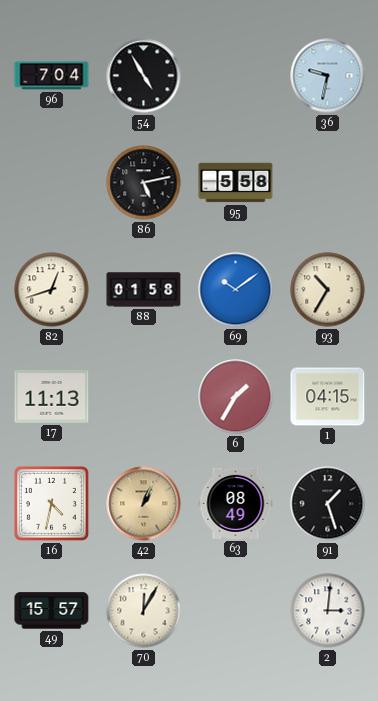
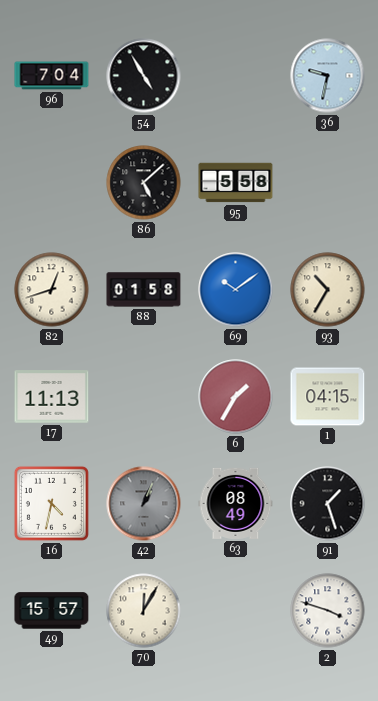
86: 5:13 -> 5:08 (144, 183)
42 dial: champagne -> grey (144, 504)
2: 3:01 -> 3:48 (328, 611)
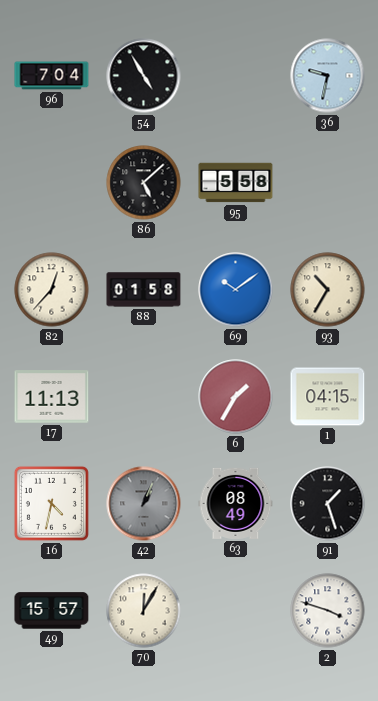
82: 12:42 -> 12:37 (52, 290)
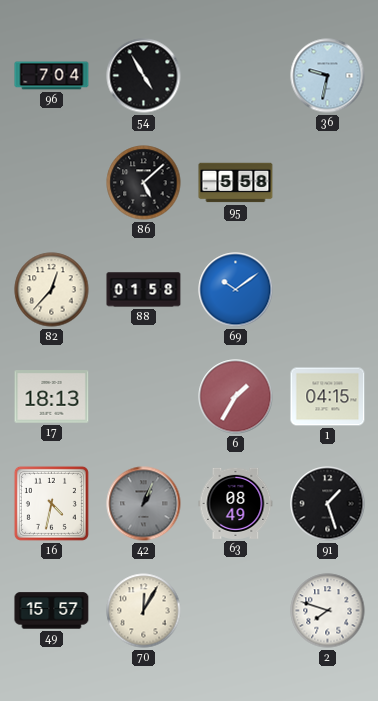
93: 10:35 -> none (328, 290)
17: 11:13 -> 18:13 (52, 397)
2: 3:48 -> 7:48 (328, 611)
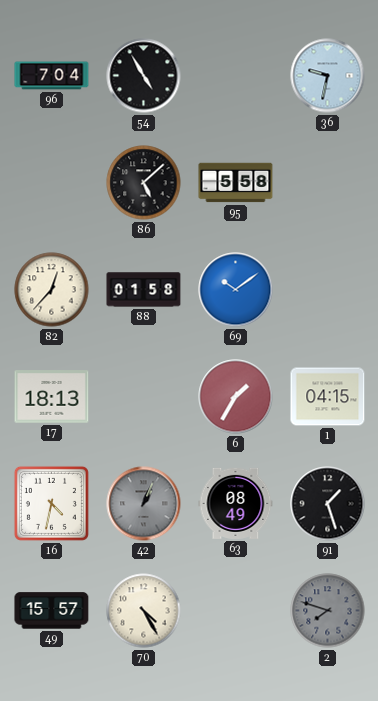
70: 12:05 -> 4:25 (144, 611)
2 dial: white -> grey (328, 611)
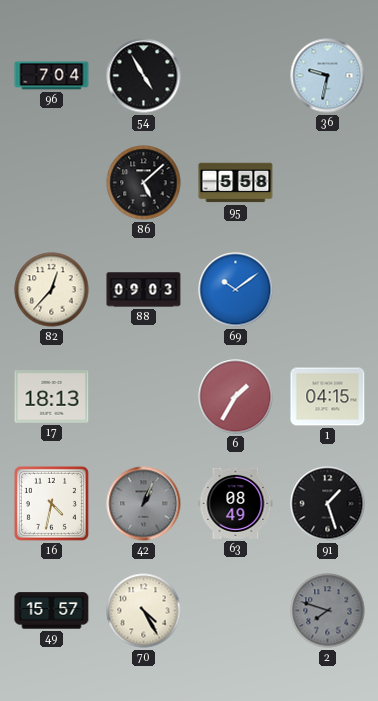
88: 01:58 -> 09:03 (144, 290)
